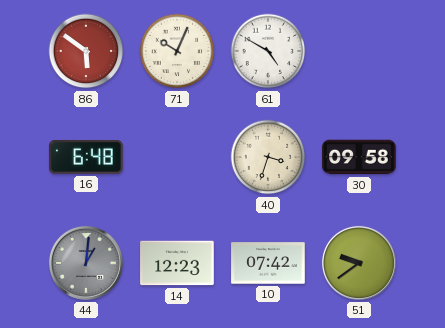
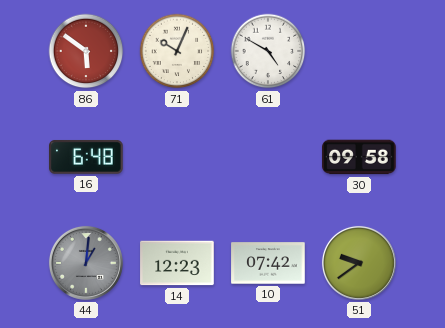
40: 3:33 -> none (268, 157)
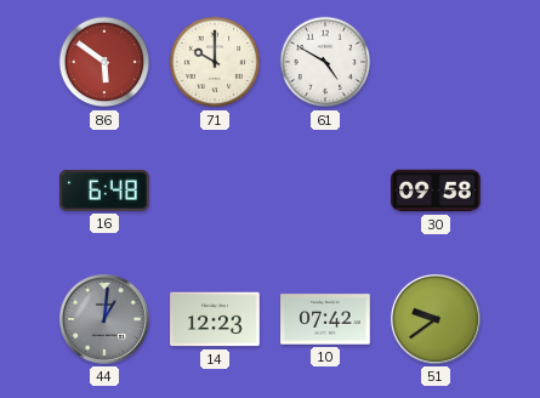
71: 10:04 -> 10:00 (215, 62)
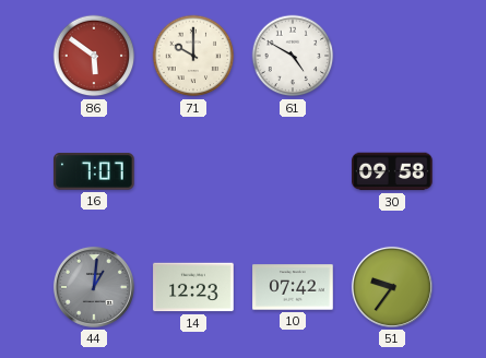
16: 6:48 -> 7:07 (94, 171)
51: 9:39 -> 9:36 (392, 287)
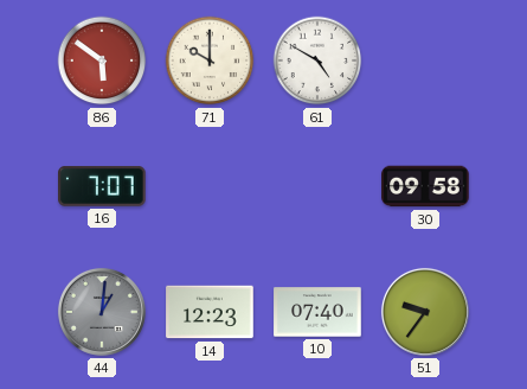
10: 07:42 -> 07:40 (317, 312)
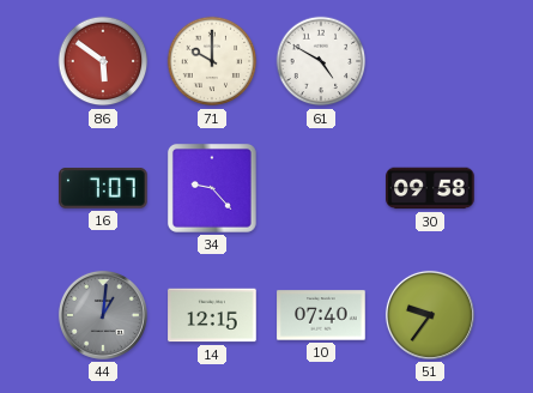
34: none -> 9:23 (212, 188)
14: 12:23 -> 12:15 (212, 315)
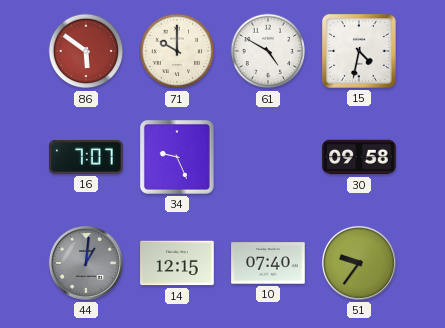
15: none -> 4:32 (360, 52)
34: 9:23 -> 9:26 (177, 157)
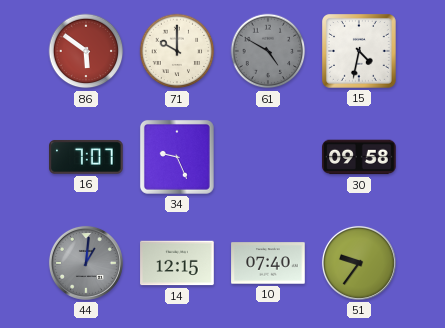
61 dial: white -> grey (268, 51)
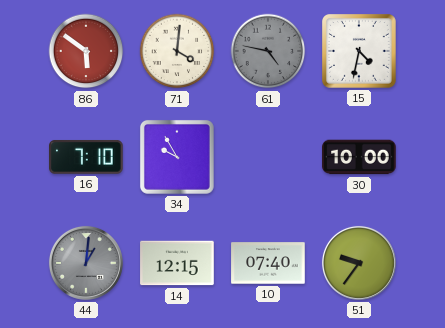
71: 10:00 -> 4:01 (177, 51)
61: 4:50 -> 4:47 (268, 51)
16: 7:07 -> 7:10 (86, 157)
34: 9:26 -> 9:55 (177, 157)
30: 09:58 -> 10:00 (359, 157)
